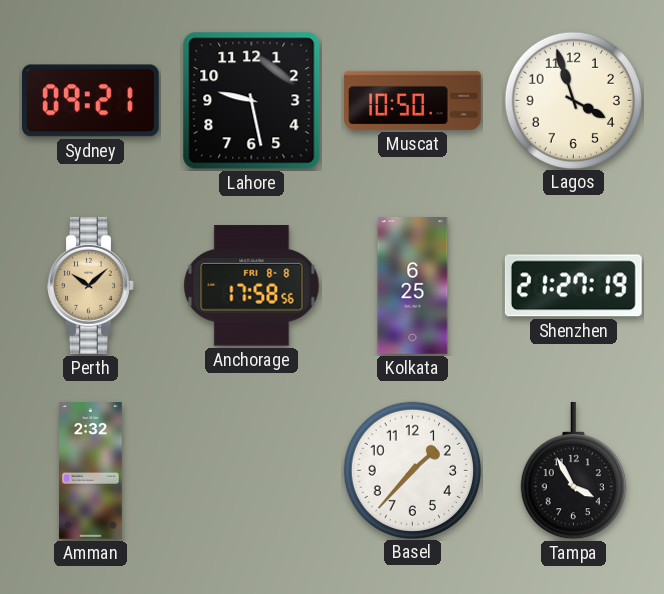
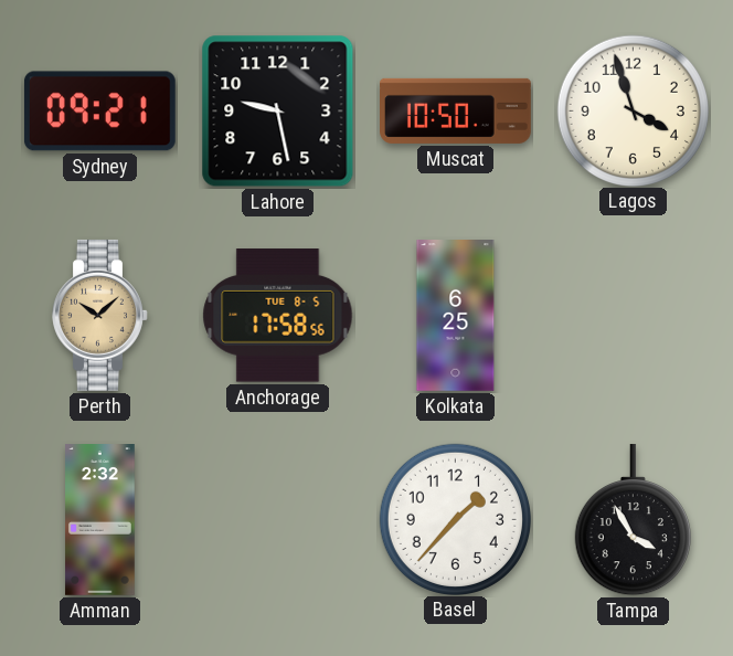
Anchorage date: FRI 8-8 -> TUE 8-5 (278, 316)
Shenzhen: 21:27 -> none (573, 286)
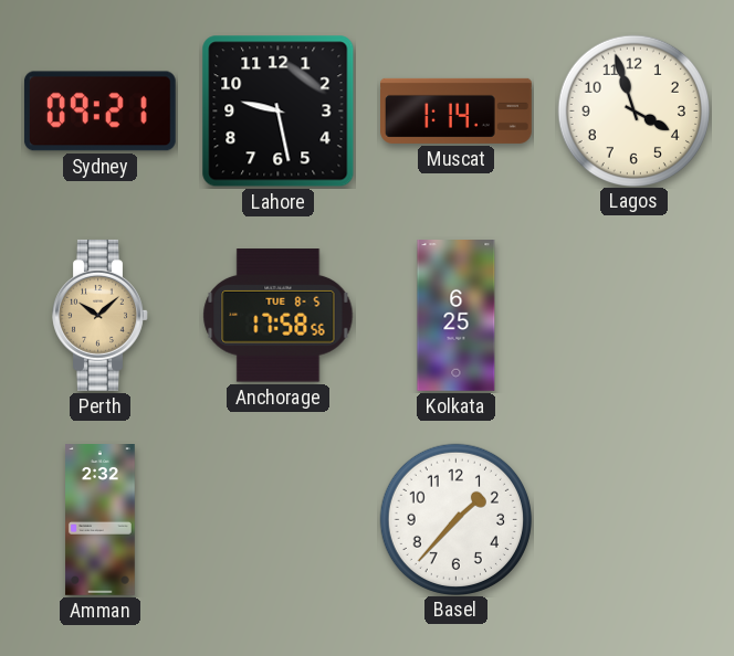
Muscat: 10:50 -> 1:14 (457, 110)
Tampa: 3:55 -> none (633, 520)
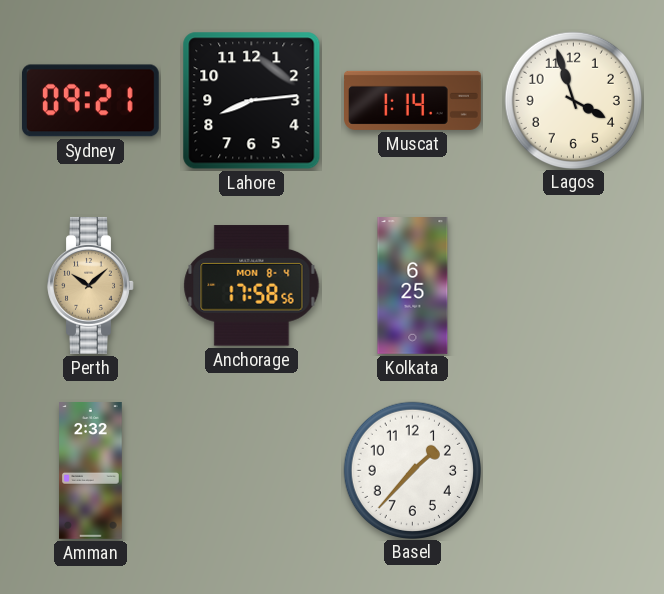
Lahore: 9:28 -> 8:14 (252, 101)
Anchorage date: TUE 8-5 -> MON 8-4 (252, 286)
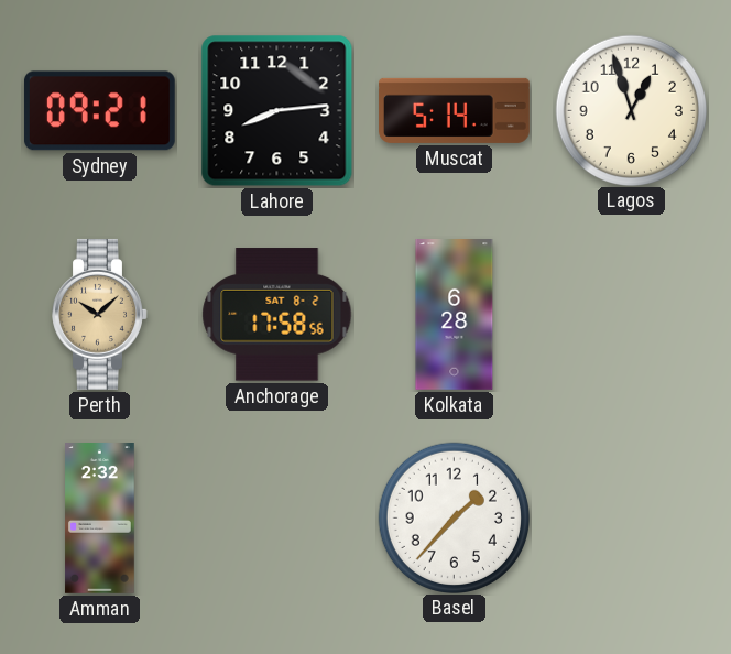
Muscat: 1:14 -> 5:14 (455, 110)
Lagos: 3:57 -> 12:57 (631, 110)
Anchorage date: MON 8-4 -> SAT 8-2 (277, 315)
Kolkata: 6:25 -> 6:28 (455, 315)
